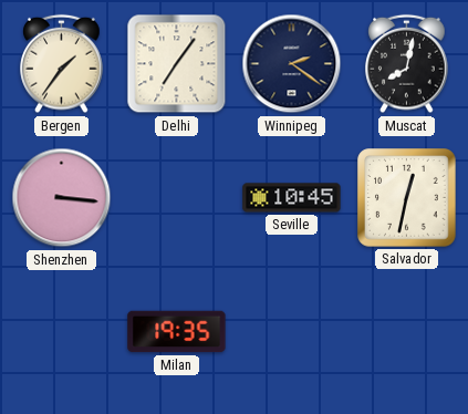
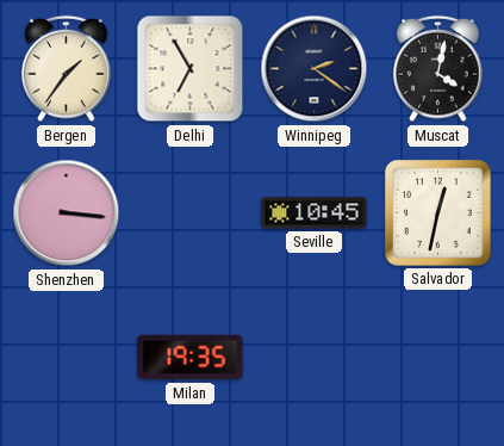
Delhi: 7:06 -> 6:55 (191, 69)
Muscat: 8:02 -> 4:02 (438, 69)
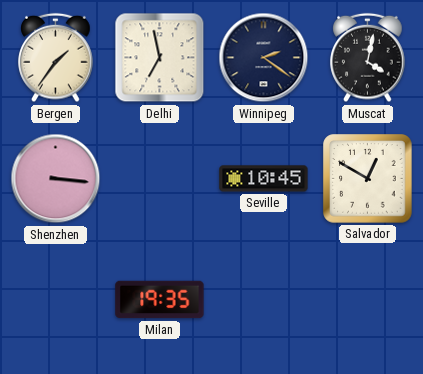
Delhi: 6:55 -> 6:58 (160, 58)
Salvador: 12:32 -> 12:50 (368, 179)
